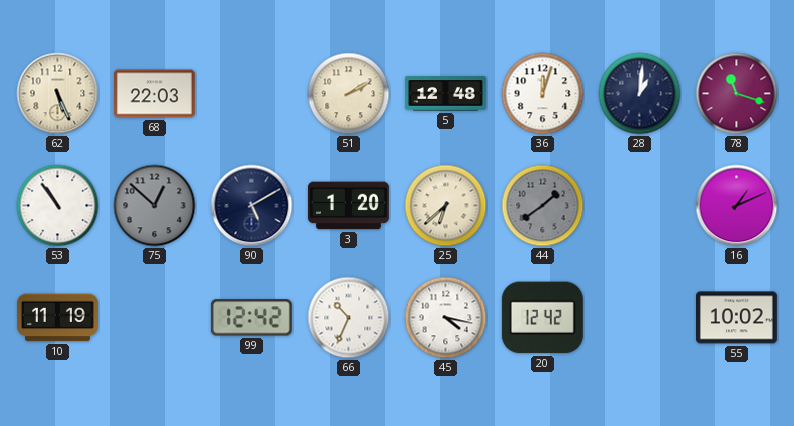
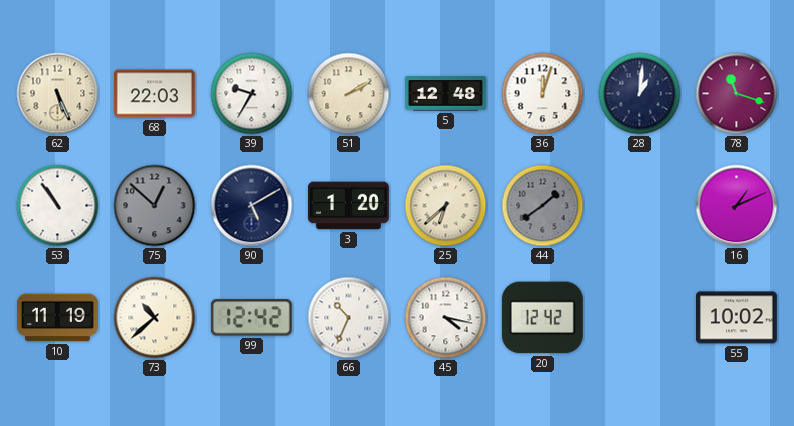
39: none -> 9:35 (252, 94)
73: none -> 10:38 (155, 318)
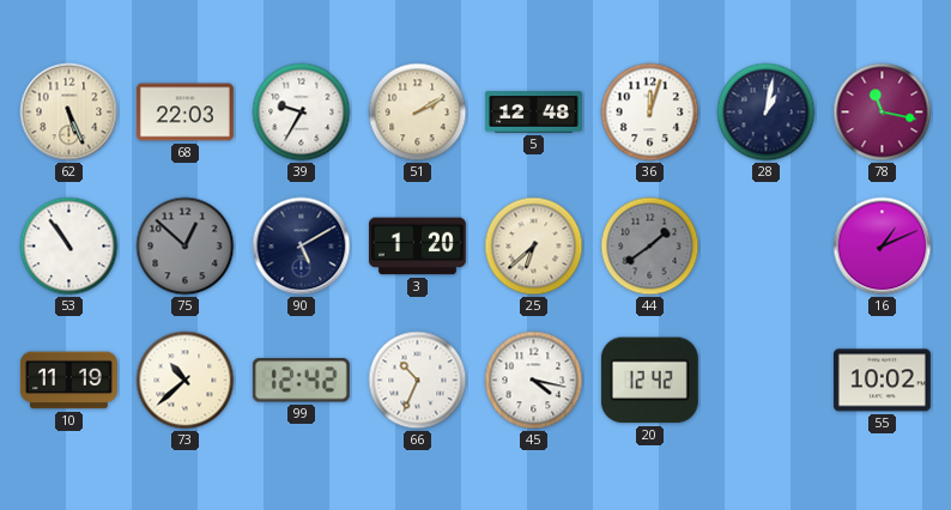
28: 1:01 -> 1:02 (767, 113)
78: 11:18 -> 11:17 (883, 113)
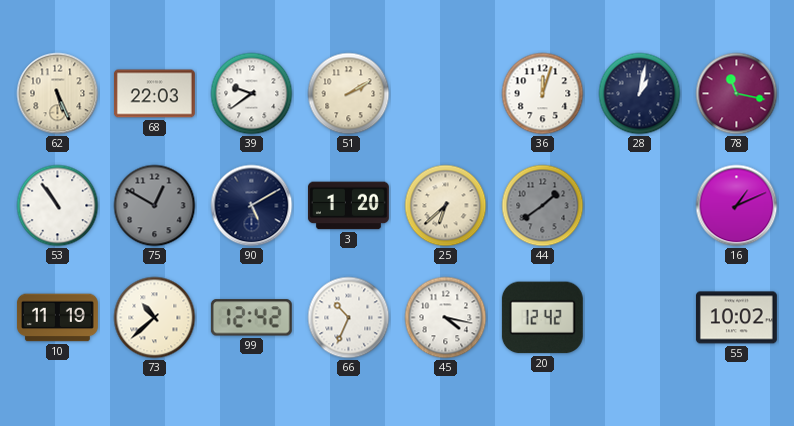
39: 9:35 -> 9:39 (252, 94)
5: 12:48 -> none (533, 113)
75: 12:52 -> 12:50 (155, 206)
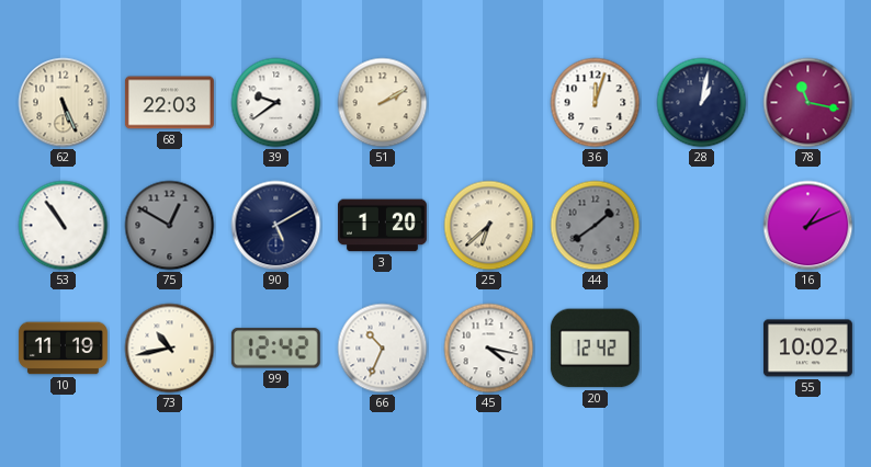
73: 10:38 -> 10:43 (170, 349)
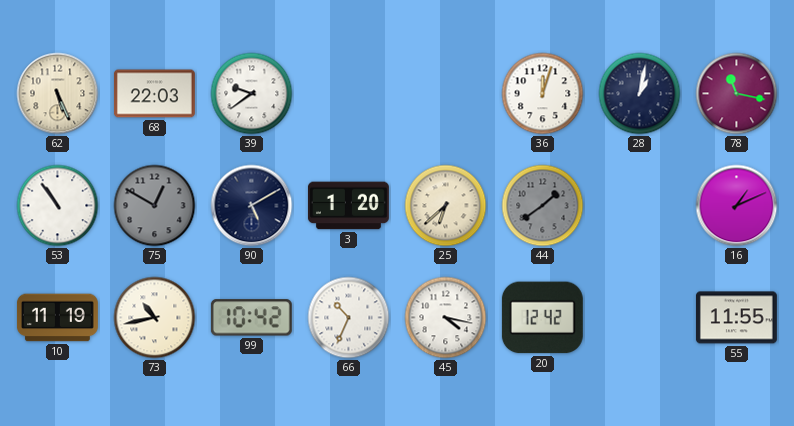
51: 2:10 -> none (383, 103)
99: 12:42 -> 10:42 (251, 318)
55: 10:02 -> 11:55 (736, 318)
